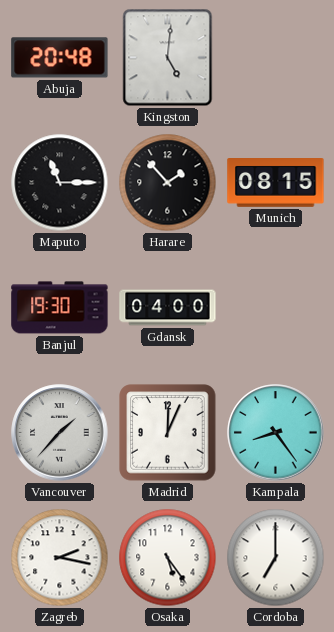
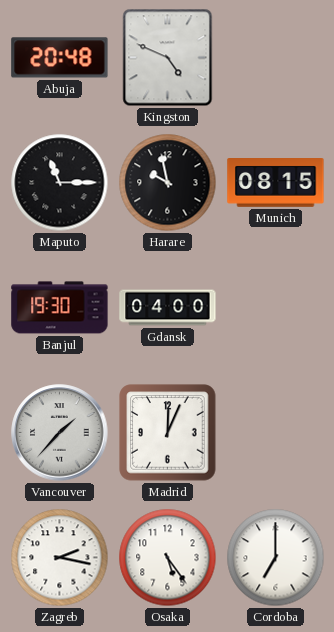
Kingston: 5:01 -> 4:49 (168, 58)
Harare: 1:53 -> 9:58 (168, 183)
Kampala: 8:24 -> none (276, 433)
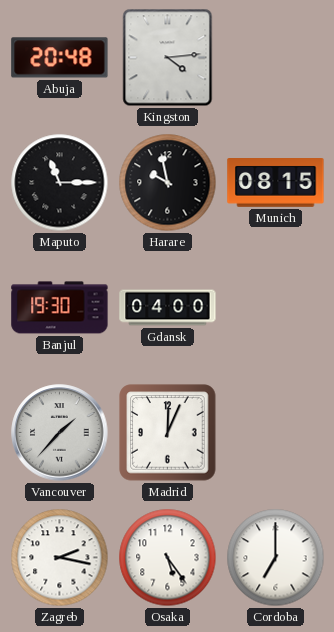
Kingston: 4:49 -> 4:14 (168, 58)
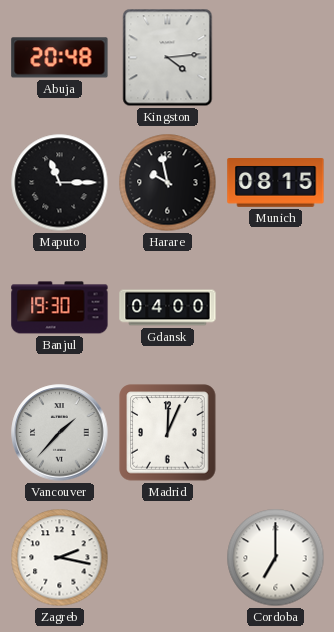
Osaka: 5:24 -> none (168, 558)
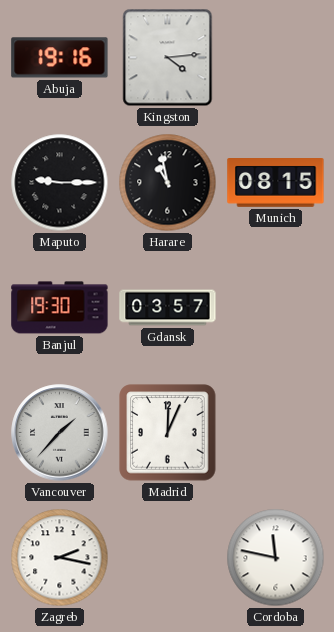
Abuja: 20:48 -> 19:16 (60, 58)
Maputo: 11:15 -> 9:15 (60, 183)
Harare: 9:58 -> 10:58 (168, 183)
Gdansk: 04:00 -> 03:57 (168, 308)
Cordoba: 7:00 -> 11:47 (276, 558)
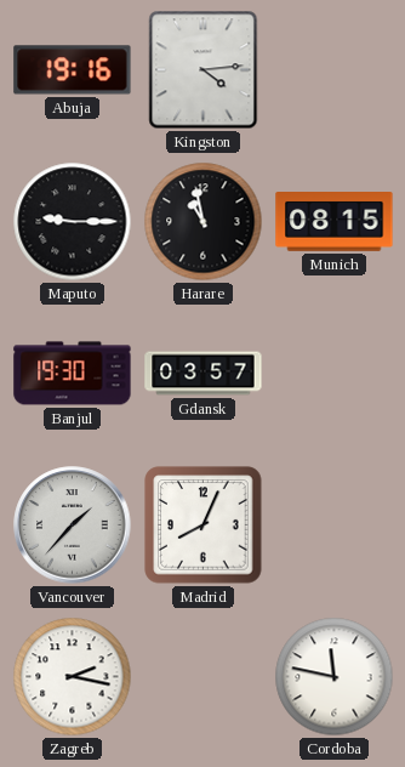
Madrid: 12:04 -> 8:04 (204, 525)
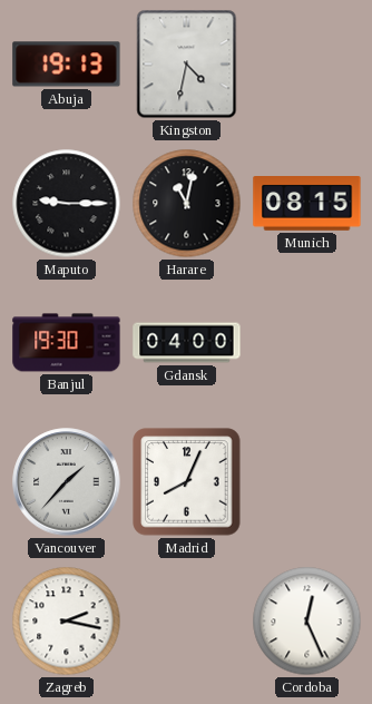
Abuja: 19:16 -> 19:13 (67, 65)
Kingston: 4:14 -> 4:32 (187, 65)
Harare: 10:58 -> 11:02 (187, 204)
Gdansk: 03:57 -> 04:00 (187, 343)
Cordoba: 11:47 -> 12:26 (307, 622)
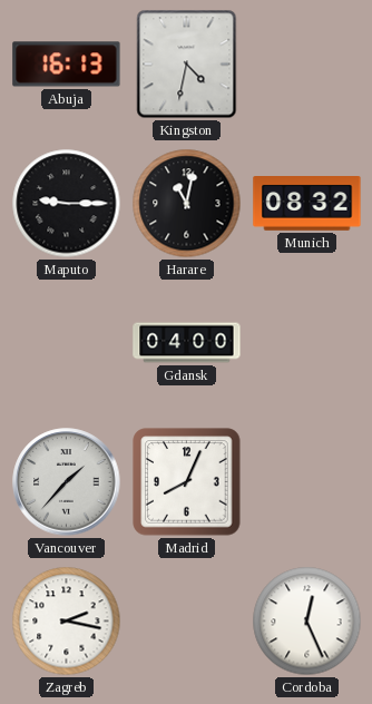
Abuja: 19:13 -> 16:13 (67, 65)
Munich: 08:15 -> 08:32 (307, 204)
Banjul: 19:30 -> none (67, 343)
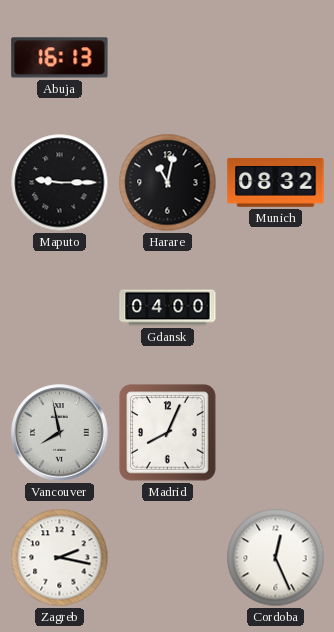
Kingston: 4:32 -> none (187, 65)
Vancouver: 1:37 -> 7:58 (60, 433)
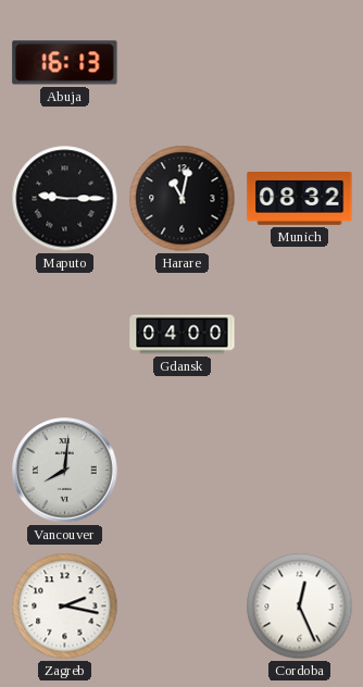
Vancouver: 7:58 -> 8:01 (65, 471)
Madrid: 8:04 -> none (168, 433)
